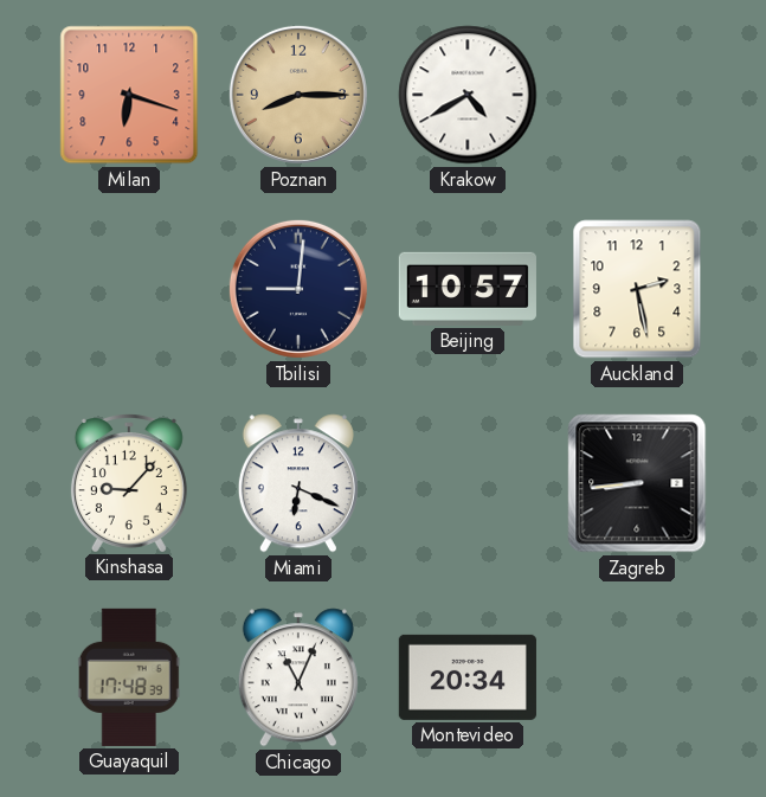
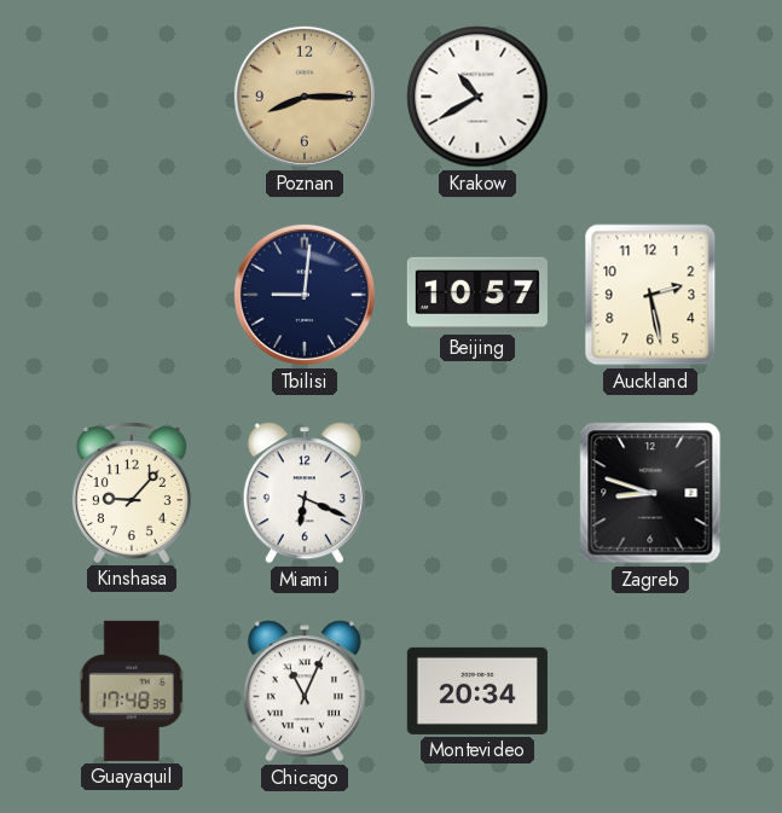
Milan: 6:18 -> none (129, 95)
Krakow: 4:40 -> 10:40 (477, 97)
Zagreb: 8:44 -> 8:48 (650, 493)
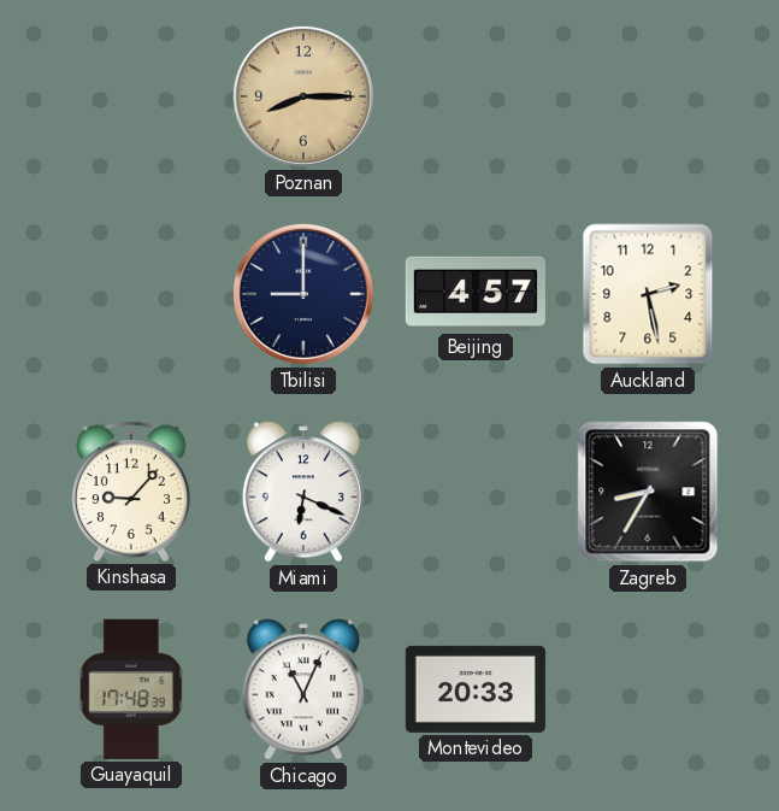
Krakow: 10:40 -> none (477, 97)
Tbilisi: 9:01 -> 9:00 (303, 294)
Beijing: 10:57 -> 4:57 (476, 294)
Zagreb: 8:48 -> 8:35 (648, 492)
Montevideo: 20:34 -> 20:33 (476, 689)
